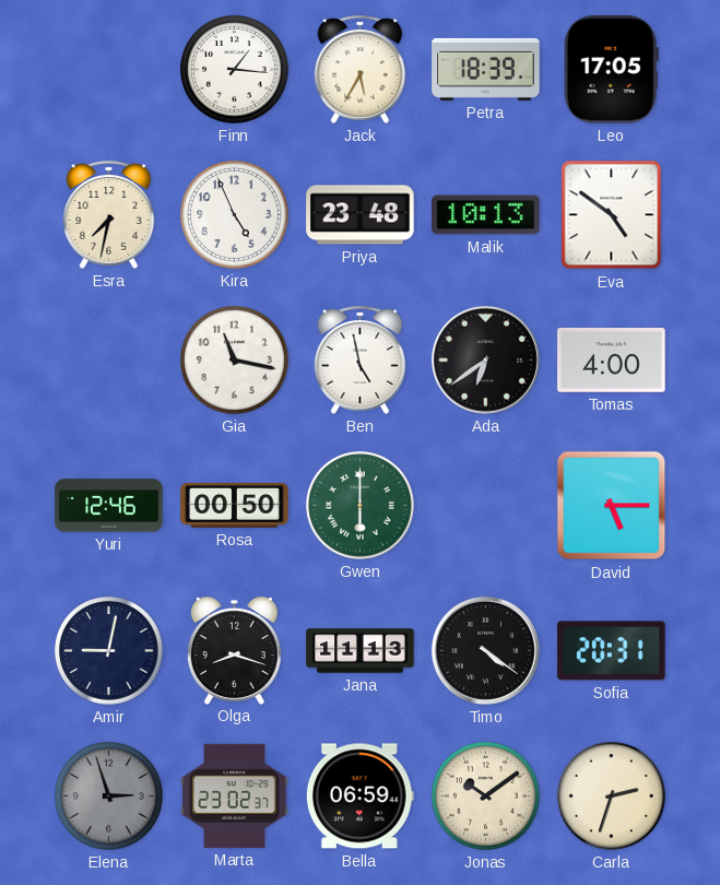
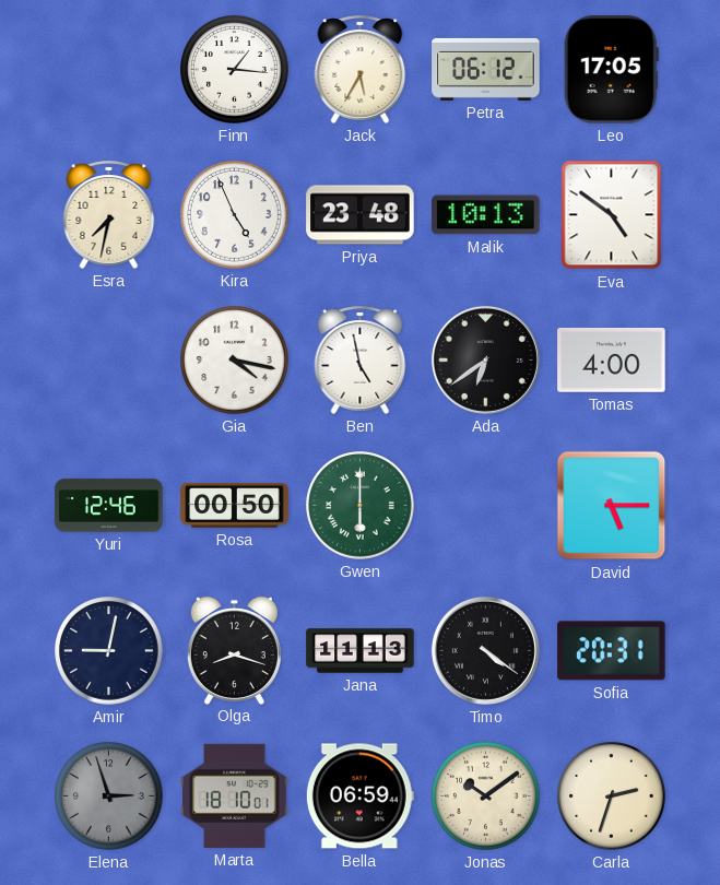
Petra: 18:39 -> 06:12 (486, 69)
Gia: 11:17 -> 4:17 (235, 361)
Marta: 23:02 -> 18:10 (235, 795)
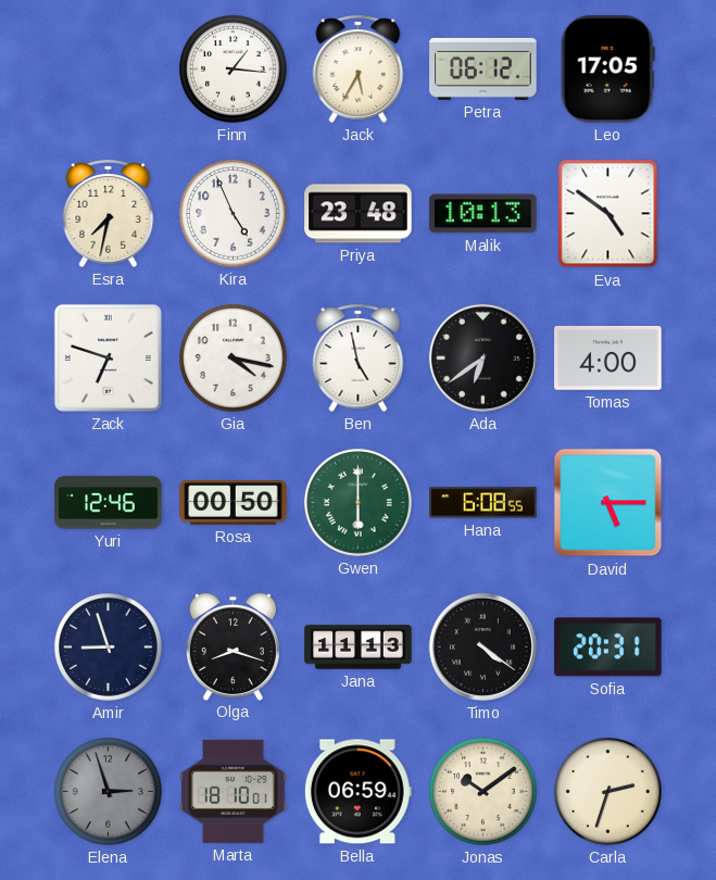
Zack: none -> 6:48 (108, 357)
Hana: none -> 6:08 (483, 503)
Amir: 9:02 -> 8:57 (109, 648)
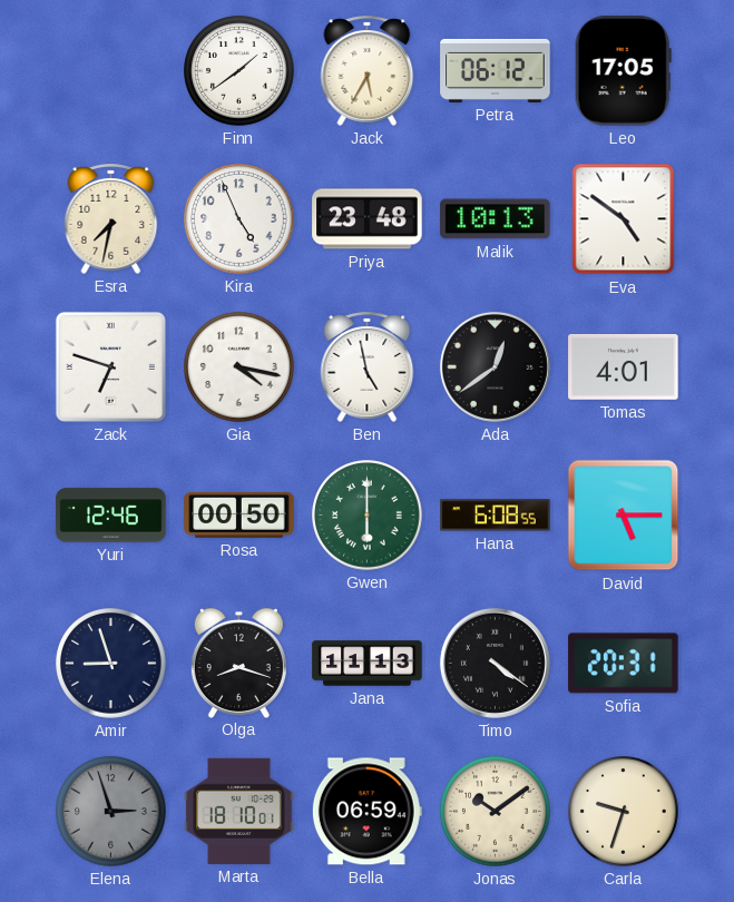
Finn: 1:16 -> 1:39 (239, 71)
Ada: 6:39 -> 12:39 (495, 366)
Tomas: 4:00 -> 4:01 (624, 366)
Carla: 2:33 -> 9:33 (624, 812)
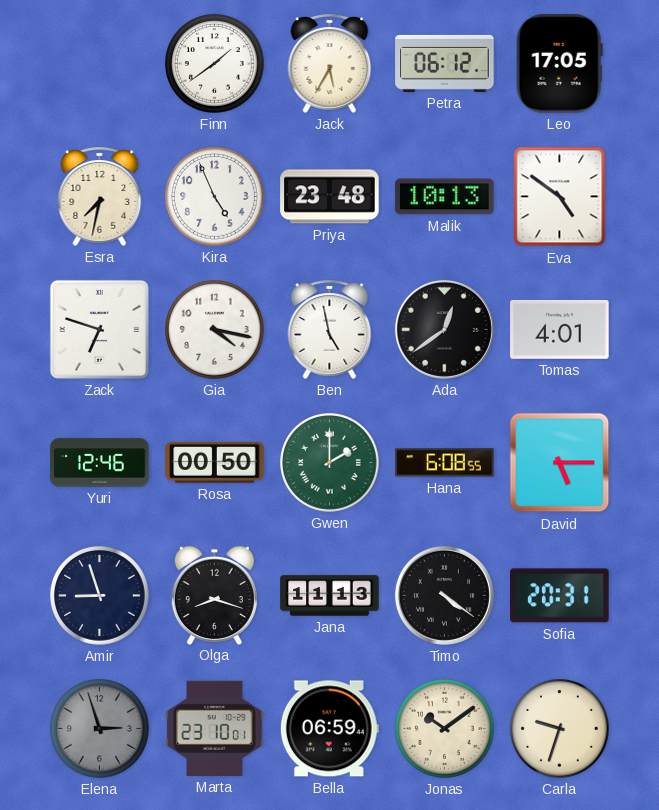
Gwen: 6:00 -> 2:00 (330, 463)
Marta: 18:10 -> 23:10 (215, 728)
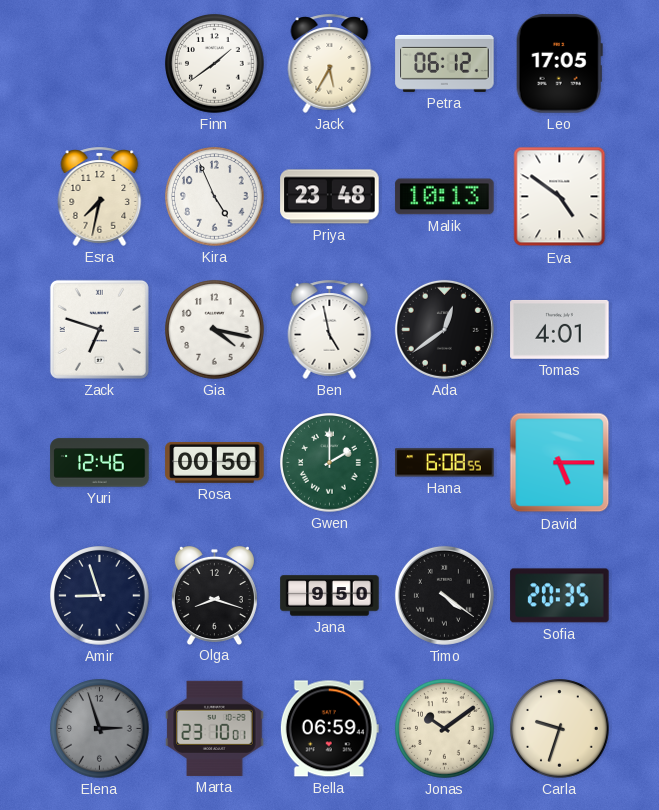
Jana: 11:13 -> 9:50 (330, 596)
Sofia: 20:31 -> 20:35 (560, 596)
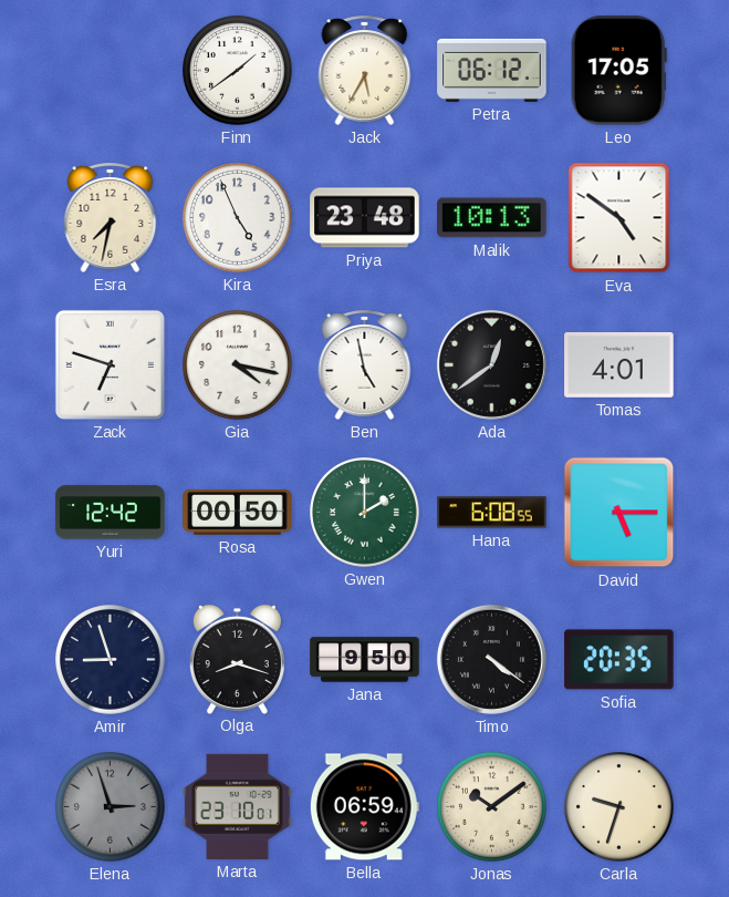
Yuri: 12:46 -> 12:42 (111, 513)
